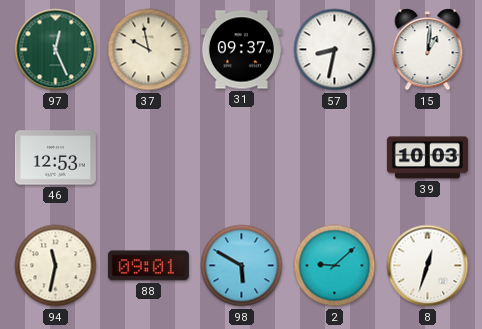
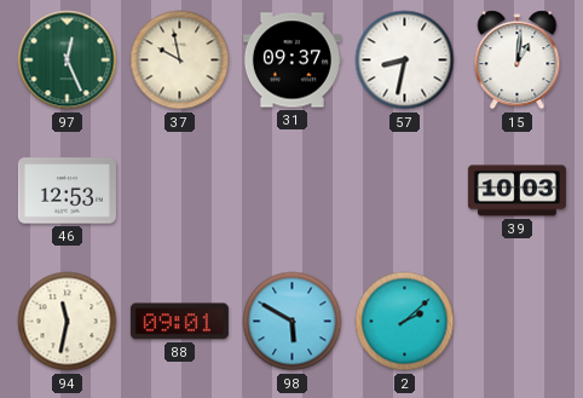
2: 9:08 -> 2:08 (405, 322)
8: 12:33 -> none (428, 266)
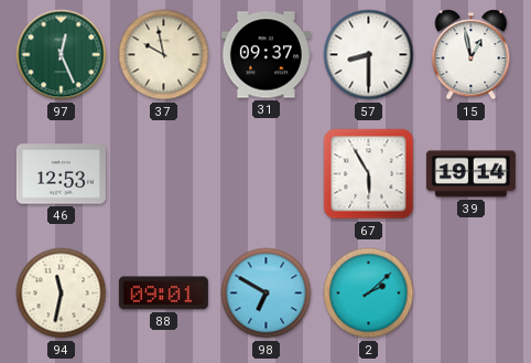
57: 8:32 -> 8:30 (369, 55)
15: 1:01 -> 12:58 (472, 55)
67: none -> 5:55 (369, 174)
39: 10:03 -> 19:14 (470, 174)
98: 5:50 -> 6:50 (267, 293)
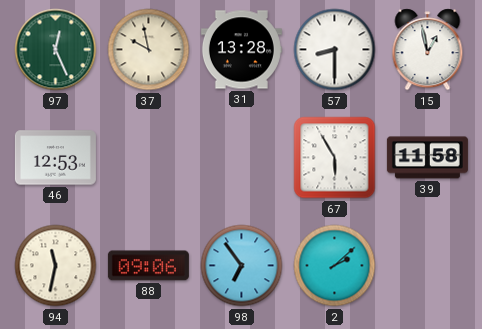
31: 09:37 -> 13:28 (241, 50)
39: 19:14 -> 11:58 (427, 158)
88: 09:01 -> 09:06 (148, 266)
98: 6:50 -> 6:54 (242, 266)
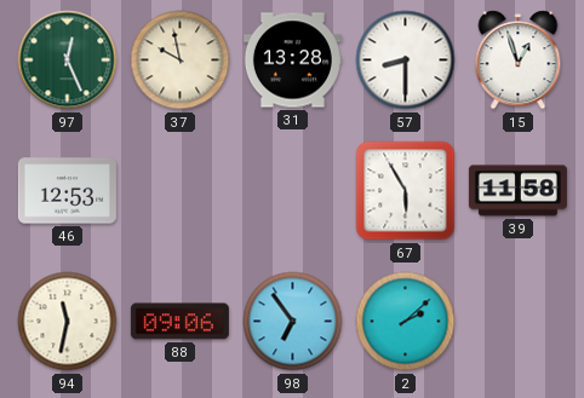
15: 12:58 -> 12:57 (519, 60)
